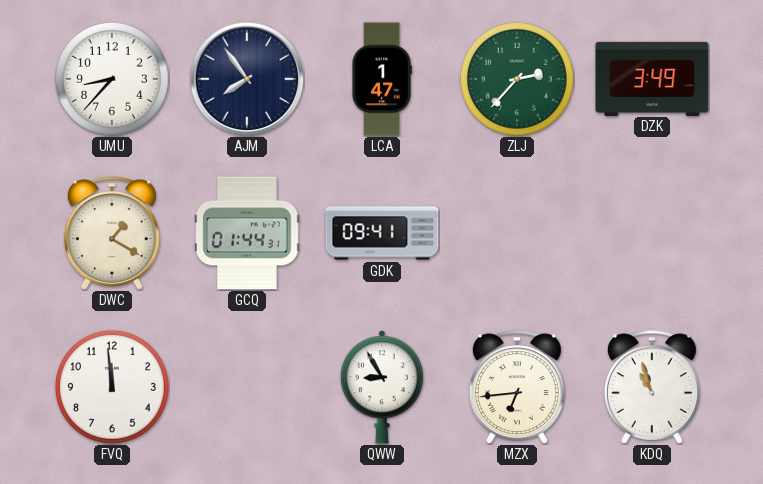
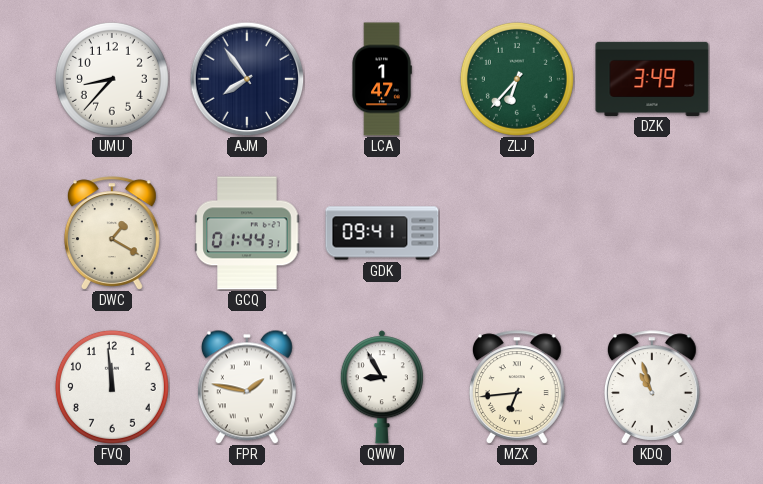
ZLJ: 2:37 -> 6:37 (517, 79)
FPR: none -> 1:47 (247, 387)
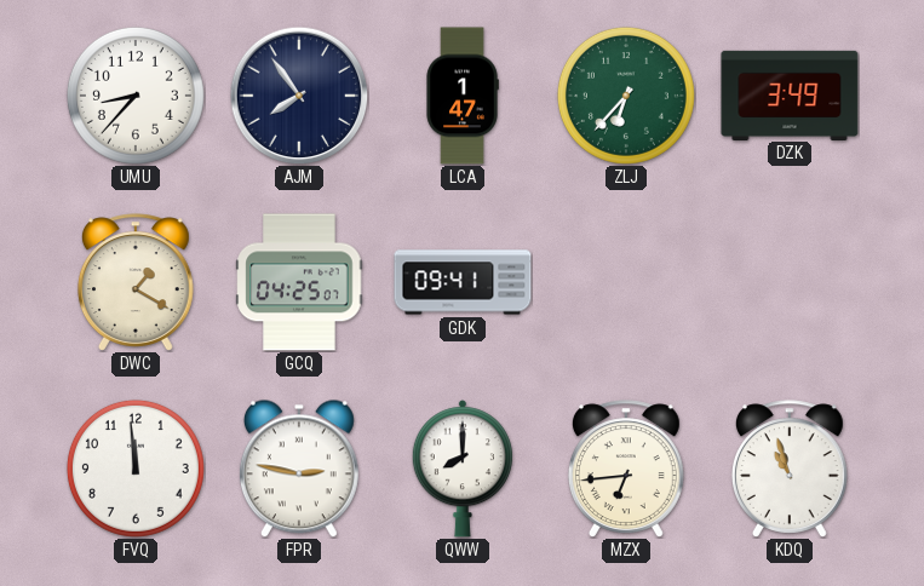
GCQ: 01:44 -> 04:25 (299, 282)
FPR: 1:47 -> 2:47 (299, 469)
QWW: 8:55 -> 8:00 (463, 469)
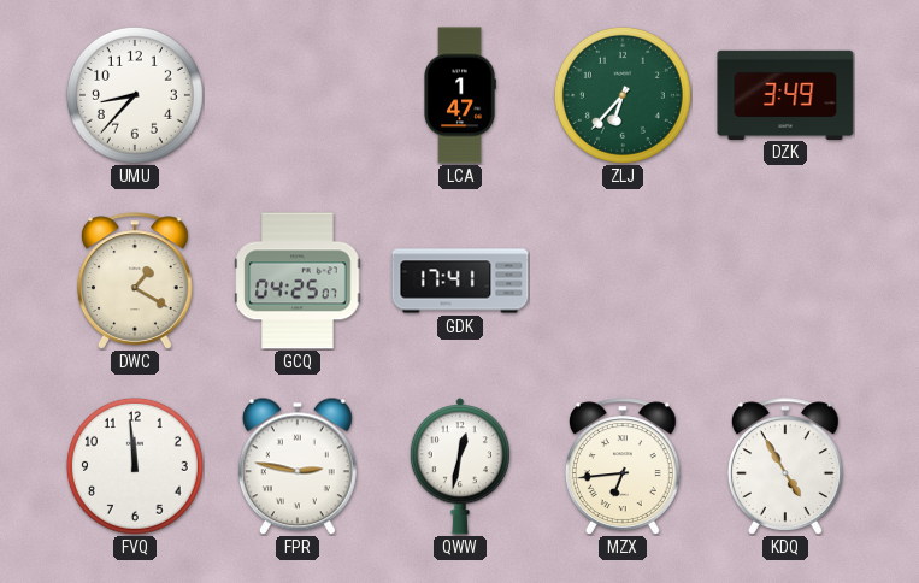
AJM: 7:54 -> none (299, 96)
GDK: 09:41 -> 17:41 (460, 281)
QWW: 8:00 -> 12:32 (460, 466)
KDQ: 10:57 -> 4:55 (785, 466)
